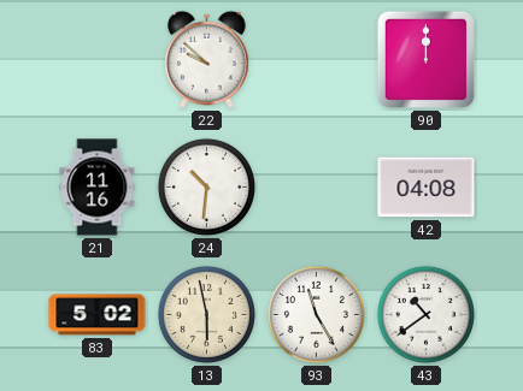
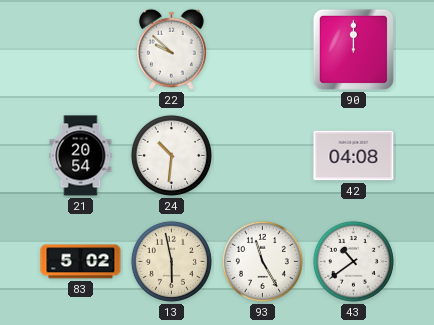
21: 11:16 -> 20:54 (81, 156)
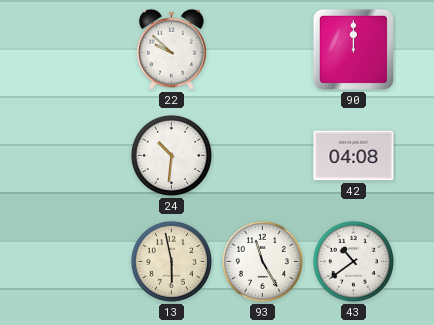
21: 20:54 -> none (81, 156)
83: 5:02 -> none (81, 262)
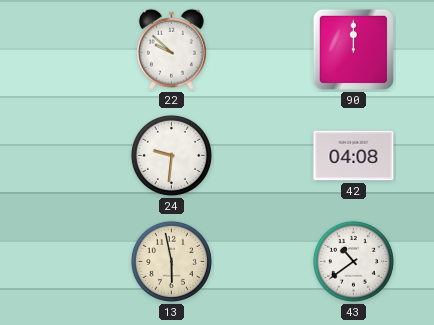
24: 10:31 -> 9:31 (171, 155)
93: 11:25 -> none (262, 261)
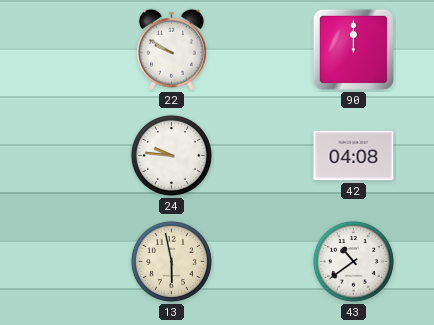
22: 9:52 -> 9:50 (171, 49)
24: 9:31 -> 9:46 (171, 155)
